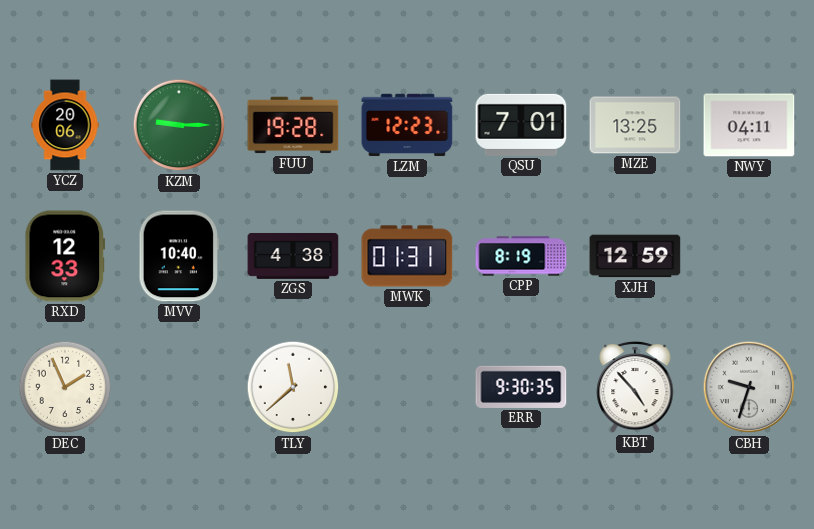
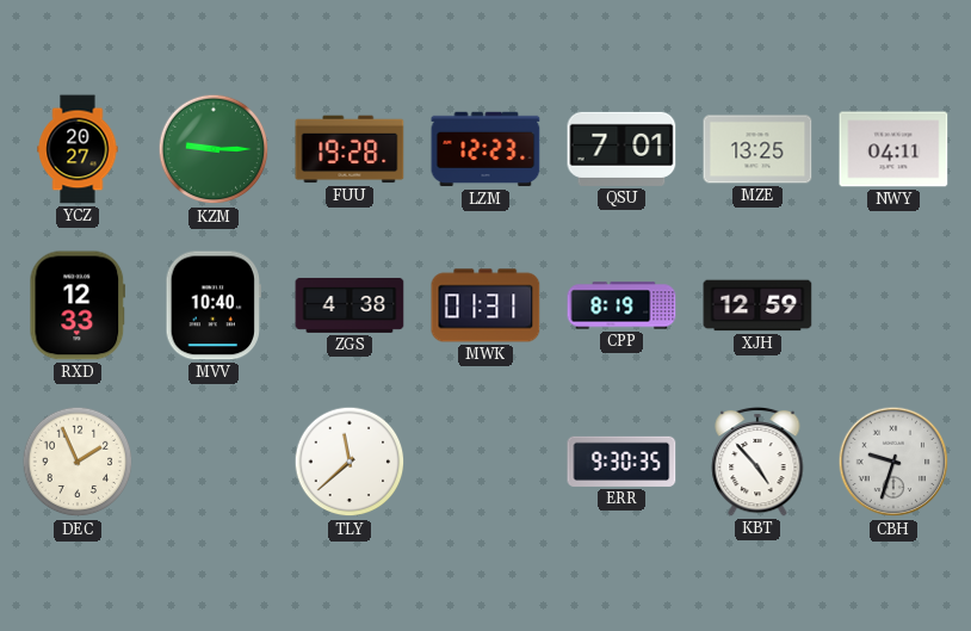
YCZ: 20:06 -> 20:27 (78, 149)
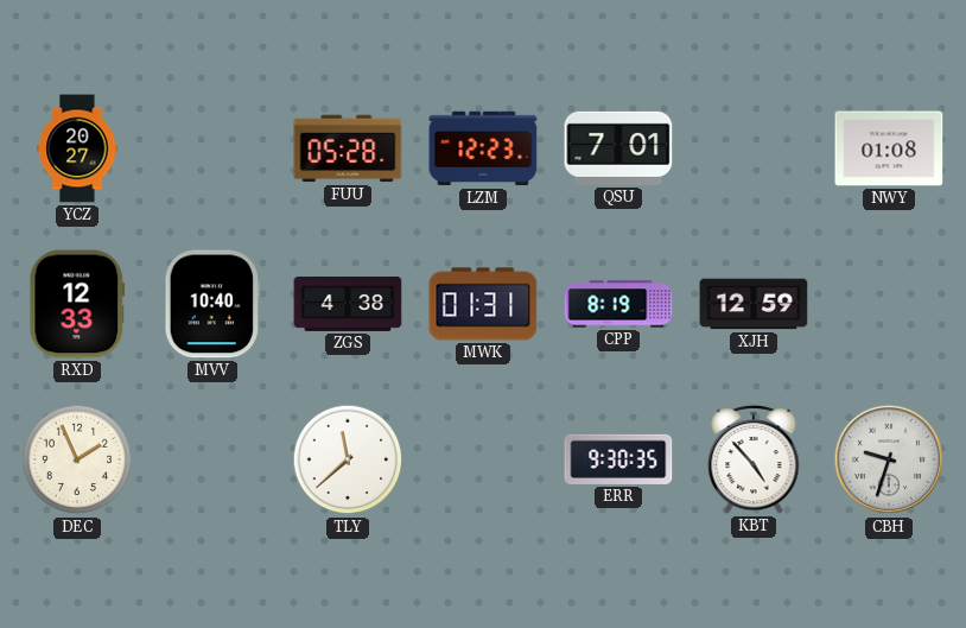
KZM: 9:15 -> none (214, 149)
FUU: 19:28 -> 05:28 (348, 148)
MZE: 13:25 -> none (757, 149)
NWY: 04:11 -> 01:08 (889, 148)
